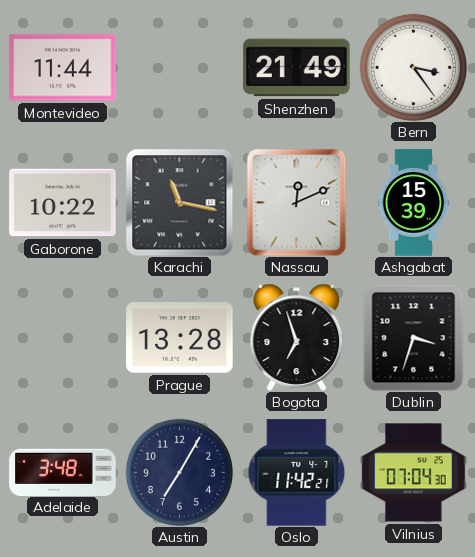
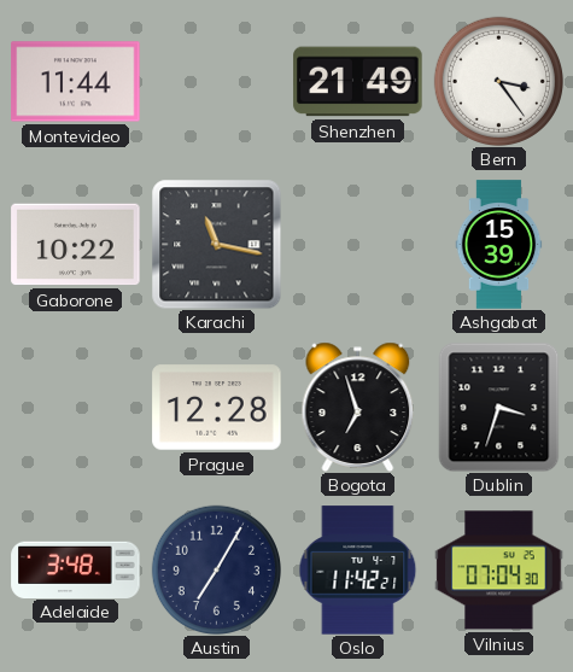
Nassau: 12:11 -> none (297, 202)
Prague: 13:28 -> 12:28 (217, 408)
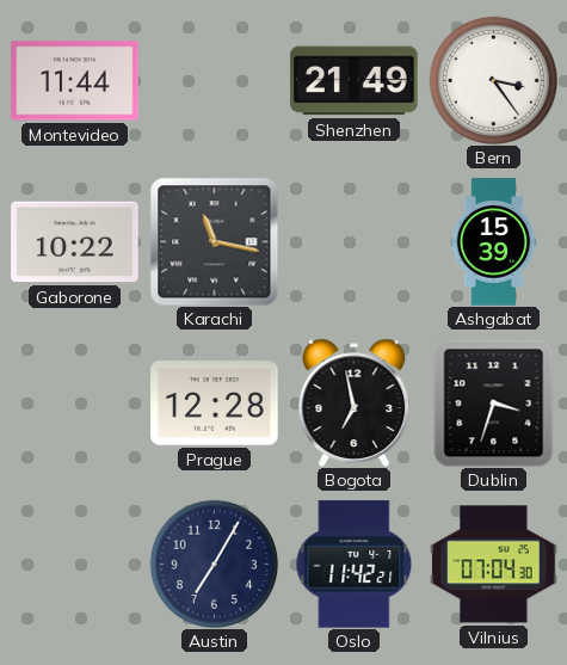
Bogota: 6:57 -> 6:58 (355, 402)
Adelaide: 3:48 -> none (76, 569)
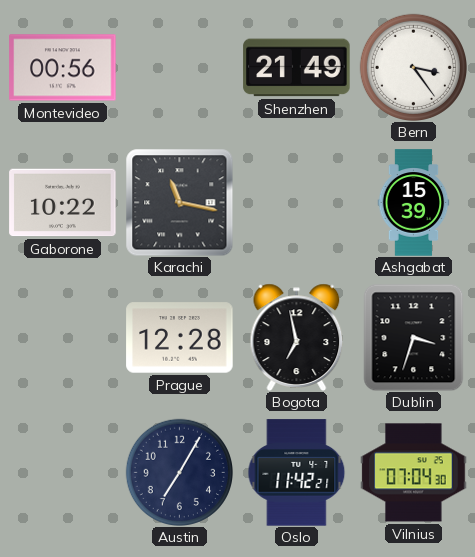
Montevideo: 11:44 -> 00:56 (63, 68)
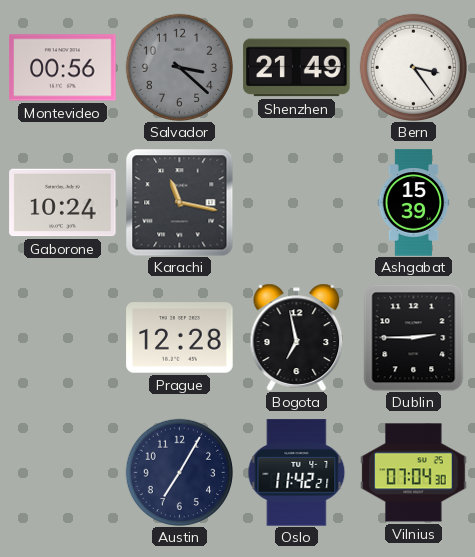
Salvador: none -> 3:22 (179, 67)
Gaborone: 10:22 -> 10:24 (63, 203)
Dublin: 3:33 -> 2:45 (414, 337)
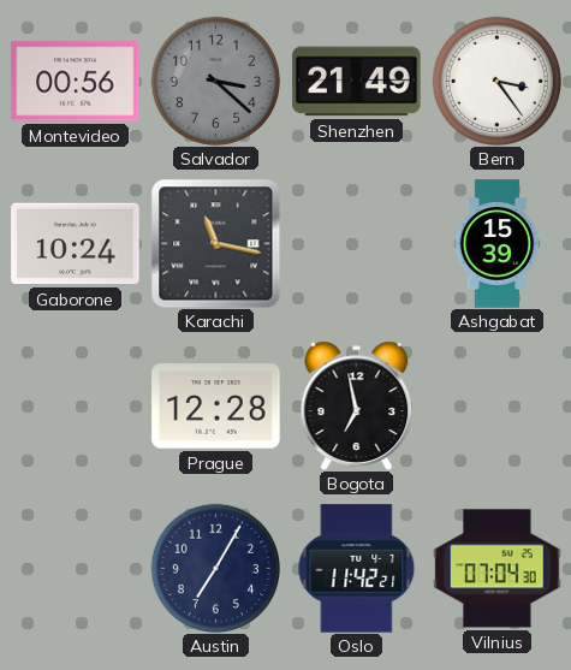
Dublin: 2:45 -> none (414, 337)
